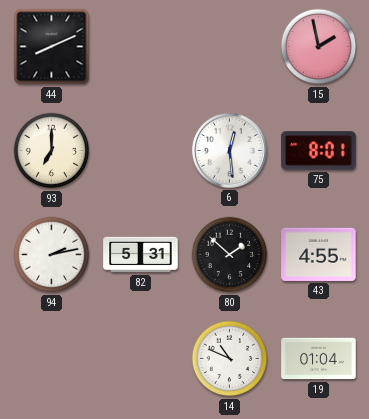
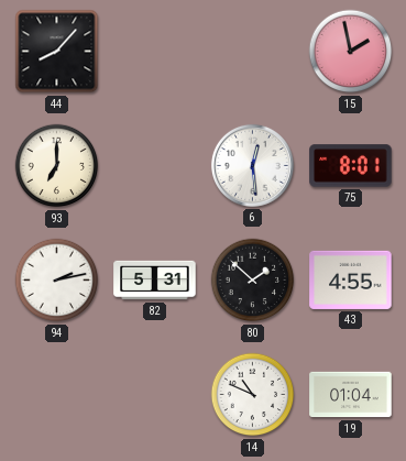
44: 8:11 -> 8:07 (57, 52)
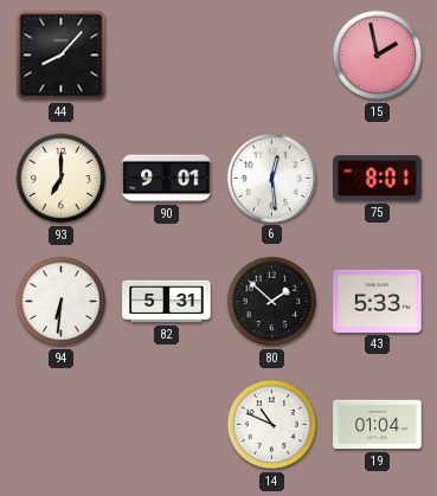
90: none -> 9:01 (167, 179)
94: 2:13 -> 6:31 (62, 302)
43: 4:55 -> 5:33 (378, 301)
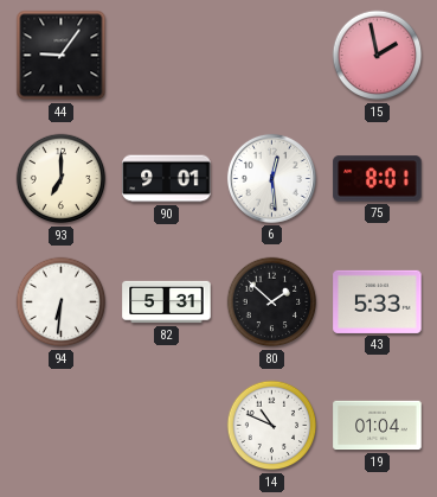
44: 8:07 -> 9:06 (62, 56)
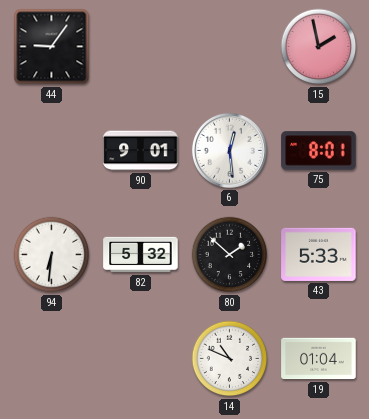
93: 7:00 -> none (62, 179)
82: 5:31 -> 5:32 (141, 255)
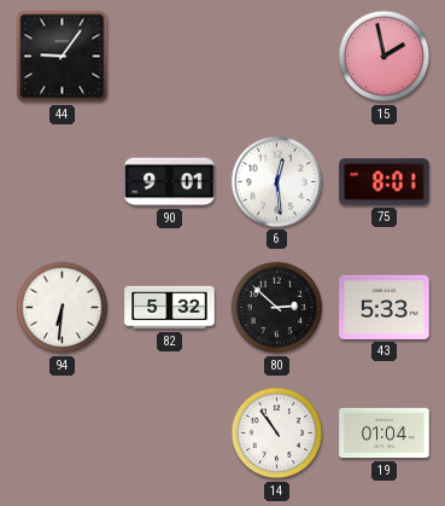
80: 1:52 -> 2:52 (277, 308)
14: 10:49 -> 10:54 (277, 434)
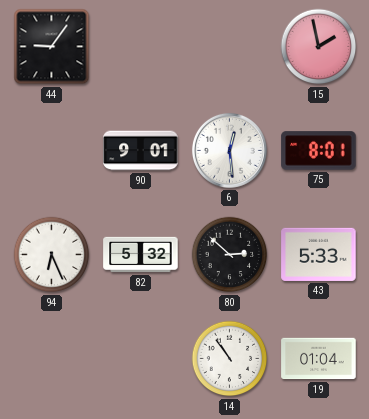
94: 6:31 -> 6:26 (52, 255)
